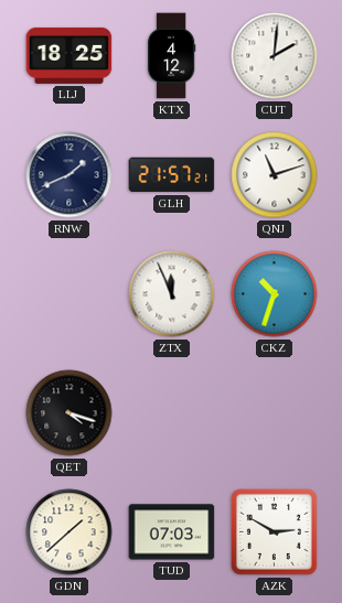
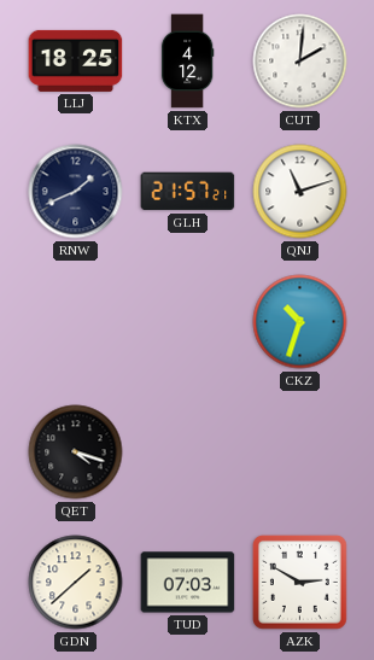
ZTX: 11:56 -> none (172, 294)
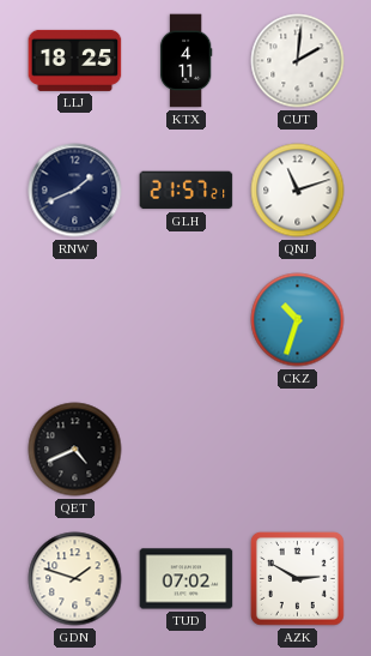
KTX: 4:12 -> 4:11 (185, 61)
QET: 4:18 -> 4:41 (75, 450)
GDN: 1:38 -> 1:48 (75, 579)
TUD: 07:03 -> 07:02 (187, 579)
